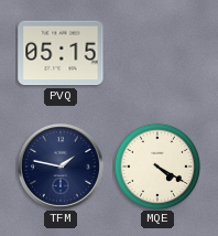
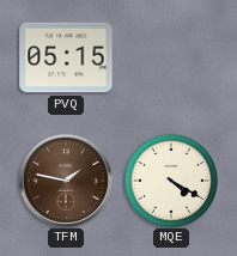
TFM dial: navy -> brown (66, 181)
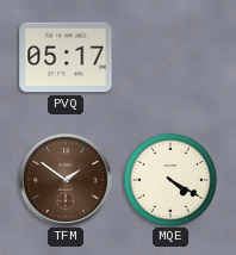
PVQ: 05:15 -> 05:17 (66, 57)
TFM: 1:47 -> 1:51 (66, 180)
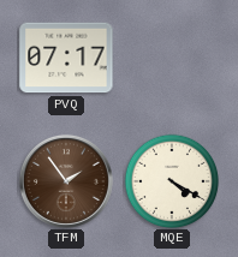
PVQ: 05:17 -> 07:17 (66, 58)
TFM: 1:51 -> 1:54 (66, 181)
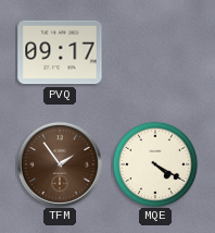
PVQ: 07:17 -> 09:17 (60, 52)
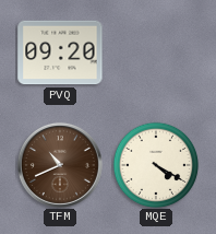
PVQ: 09:17 -> 09:20 (60, 52)
TFM: 1:54 -> 10:41 (60, 165)
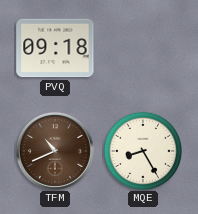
PVQ: 09:20 -> 09:18 (55, 48)
MQE: 4:20 -> 8:25 (143, 151)
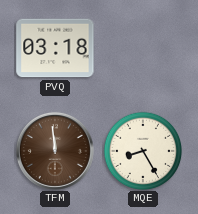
PVQ: 09:18 -> 03:18 (55, 48)
TFM: 10:41 -> 11:59 (55, 151)
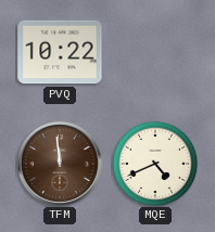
PVQ: 03:18 -> 10:22 (60, 52)
MQE: 8:25 -> 4:41 (155, 164)
